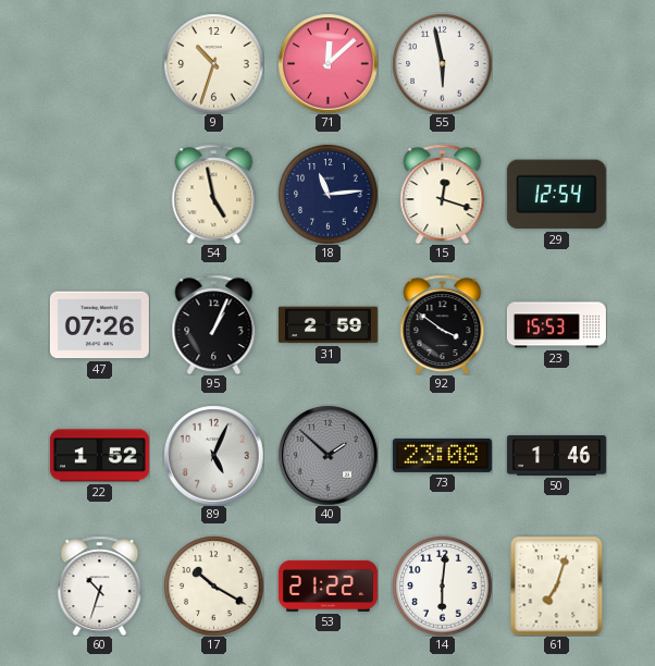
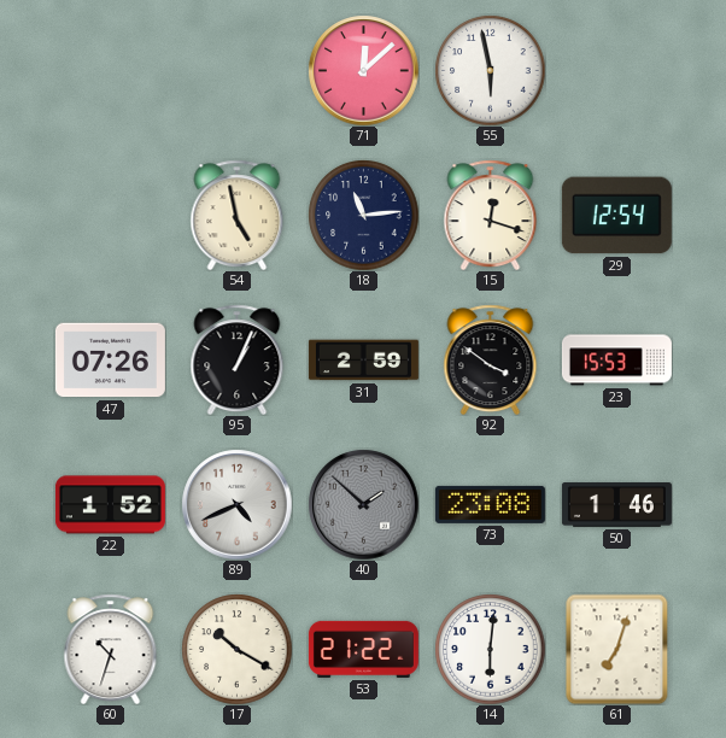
9: 10:33 -> none (213, 63)
89: 5:04 -> 4:41 (236, 504)
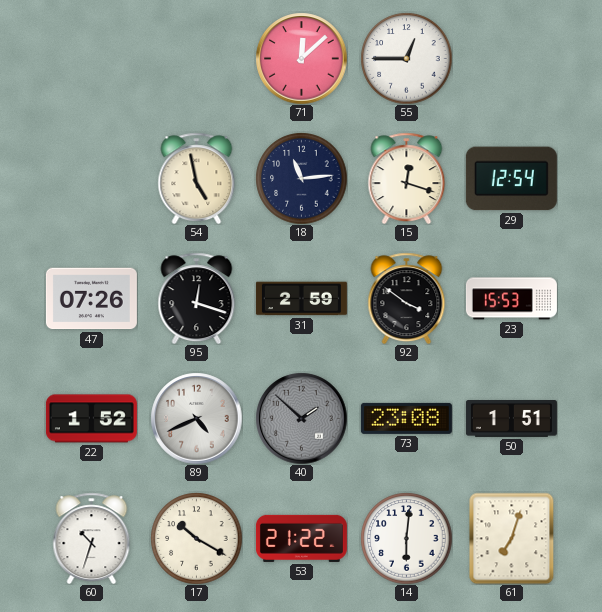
55: 5:58 -> 12:45 (406, 58)
95: 1:04 -> 12:18 (197, 298)
50: 1:46 -> 1:51 (511, 419)
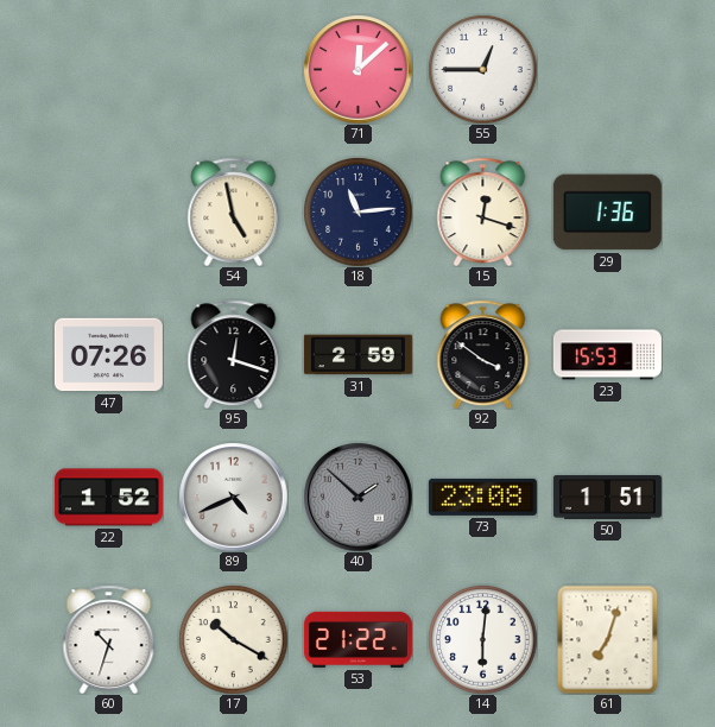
29: 12:54 -> 1:36 (607, 213)
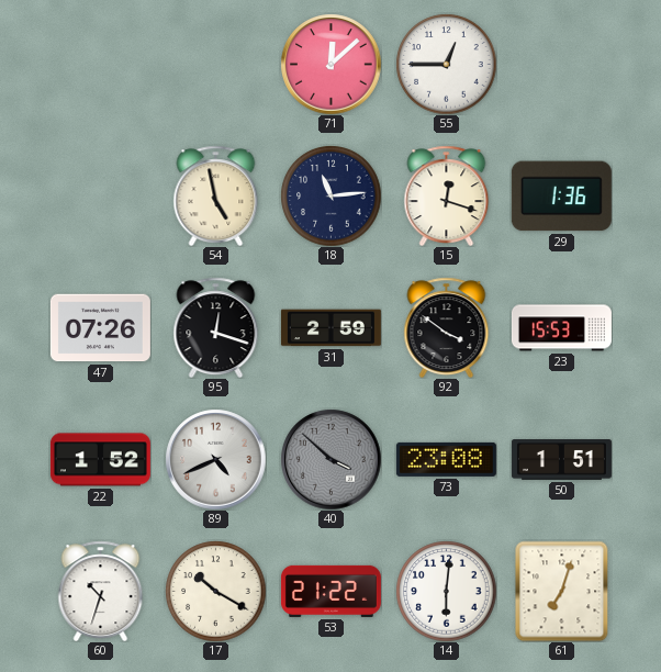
40: 1:52 -> 3:52 (330, 459)
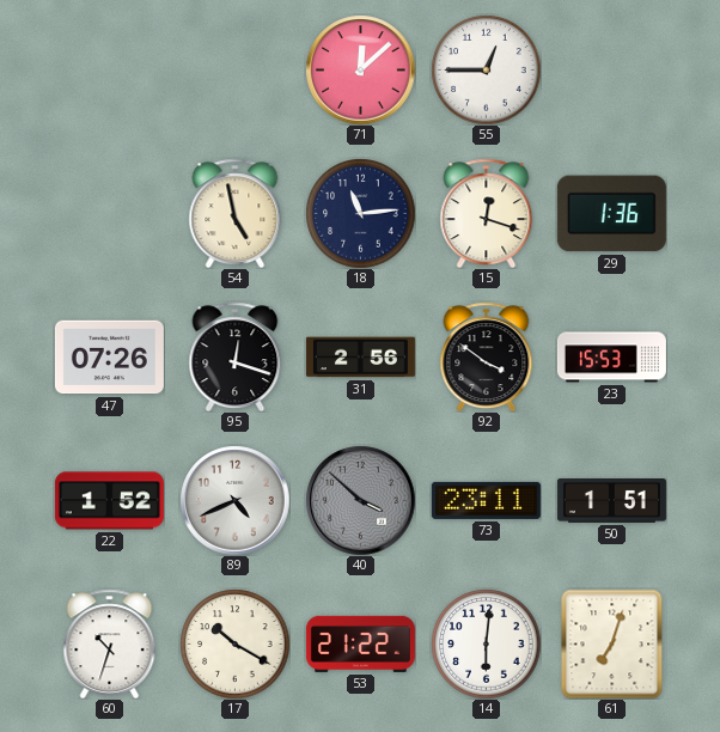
31: 2:59 -> 2:56 (360, 358)
73: 23:08 -> 23:11 (486, 500)
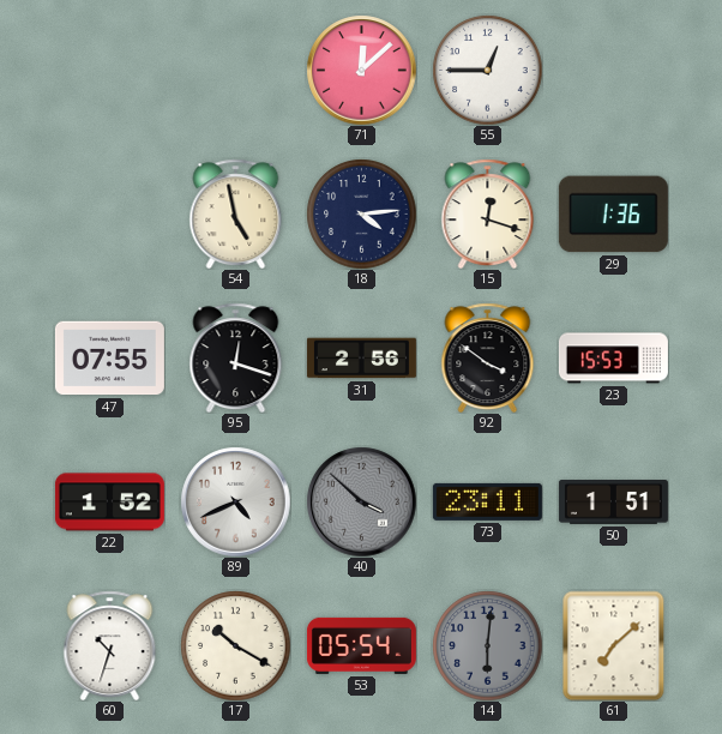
18: 11:14 -> 4:14 (361, 213)
47: 07:26 -> 07:55 (109, 359)
53: 21:22 -> 05:54 (361, 645)
14 dial: white -> grey (487, 645)
61: 7:03 -> 7:08 (614, 645)
